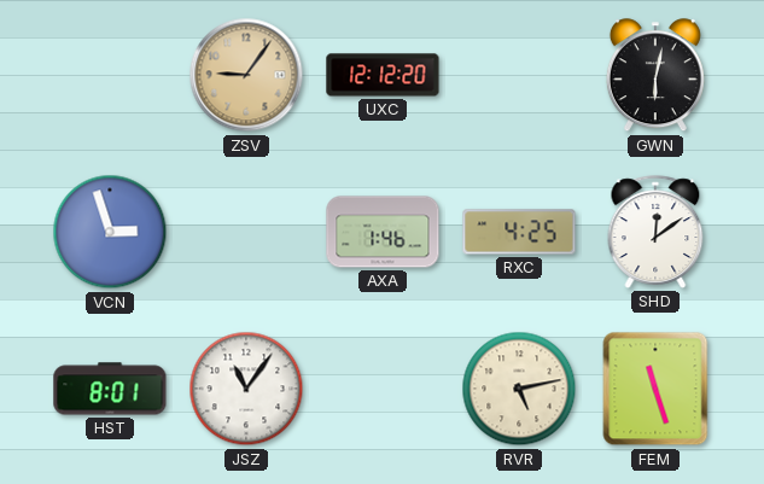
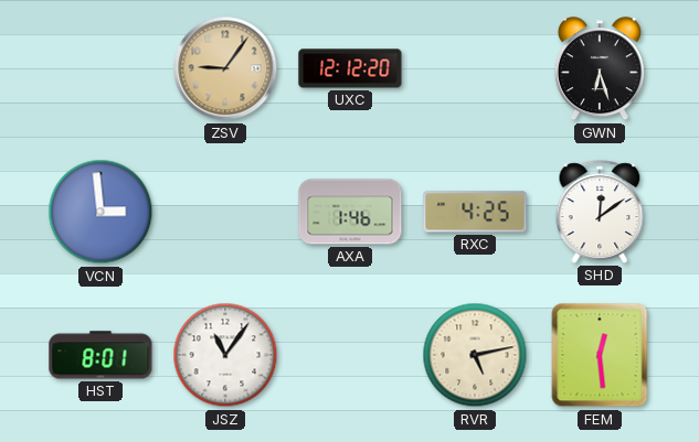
GWN: 6:02 -> 6:27 (600, 69)
VCN: 2:57 -> 2:59 (100, 212)
FEM: 11:27 -> 12:29 (600, 355)
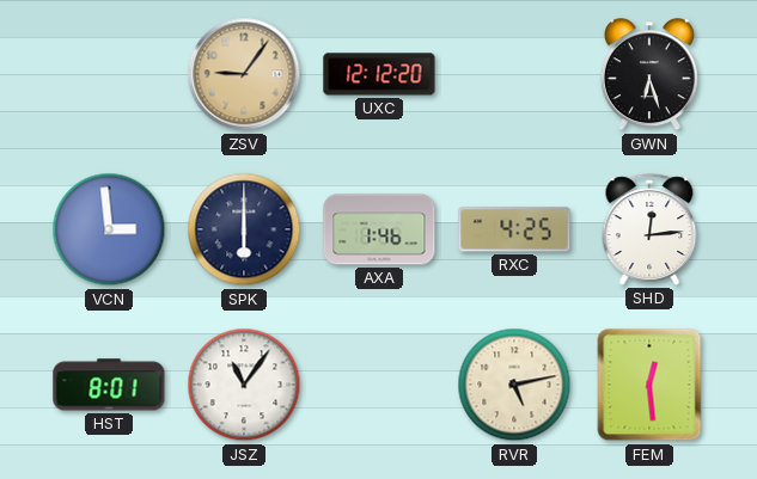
SPK: none -> 6:00 (244, 229)
SHD: 12:09 -> 12:14 (649, 229)
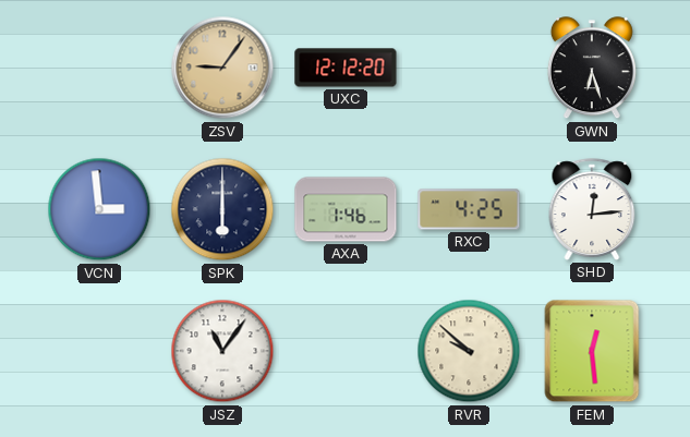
HST: 8:01 -> none (109, 385)
RVR: 5:13 -> 9:52 (469, 351)
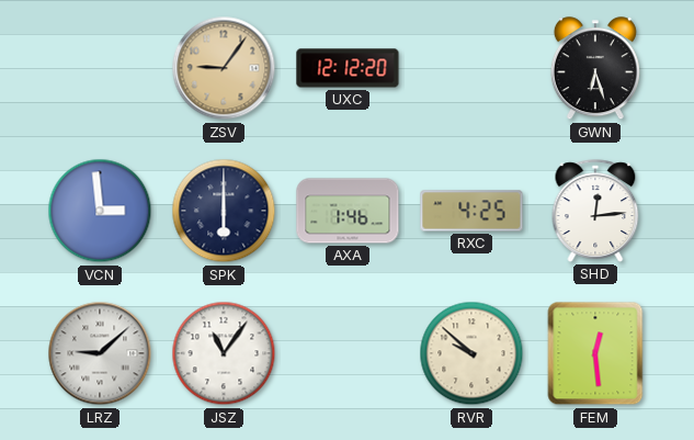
LRZ: none -> 9:08 (100, 353)
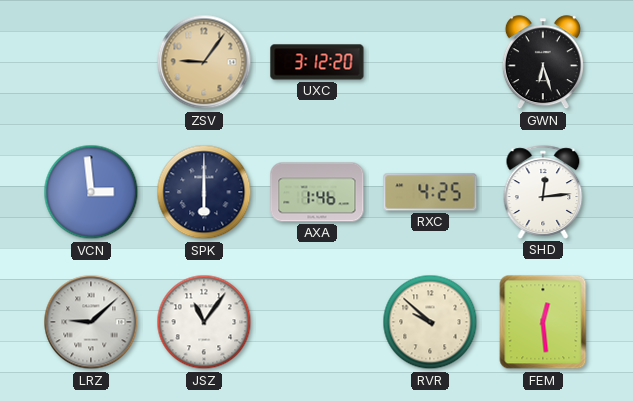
UXC: 12:12 -> 3:12 (317, 62)
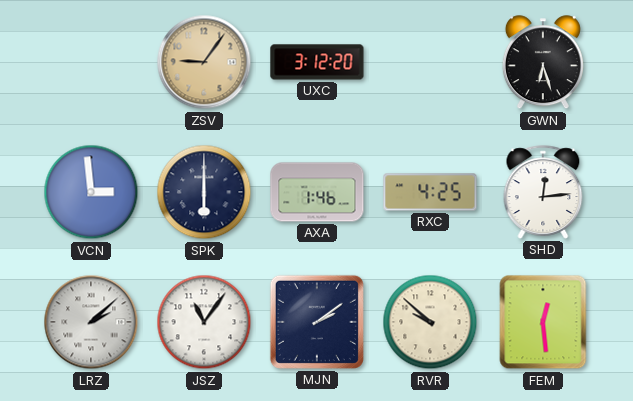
LRZ: 9:08 -> 2:08 (91, 322)
MJN: none -> 2:09 (317, 322)
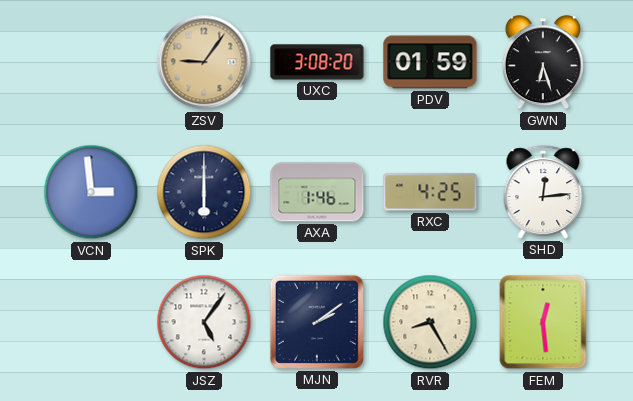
UXC: 3:12 -> 3:08 (317, 62)
PDV: none -> 01:59 (430, 62)
LRZ: 2:08 -> none (91, 322)
JSZ: 11:06 -> 5:06 (204, 322)
RVR: 9:52 -> 8:25 (430, 322)
